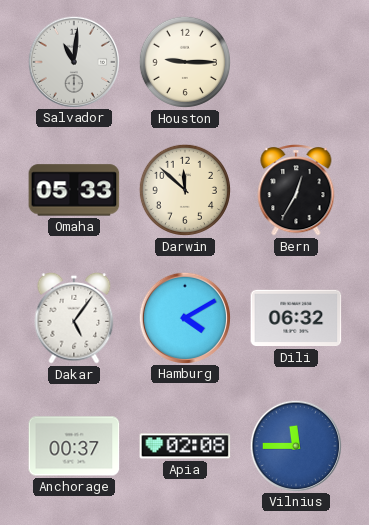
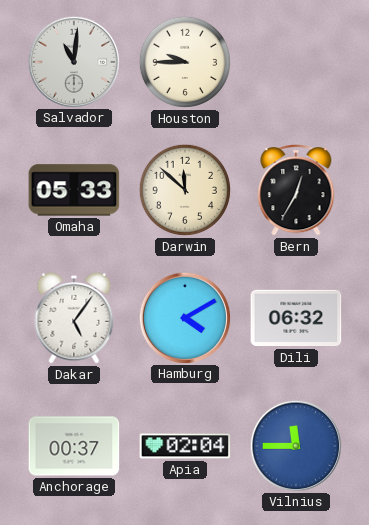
Houston: 9:15 -> 9:45 (185, 62)
Apia: 02:08 -> 02:04 (185, 446)
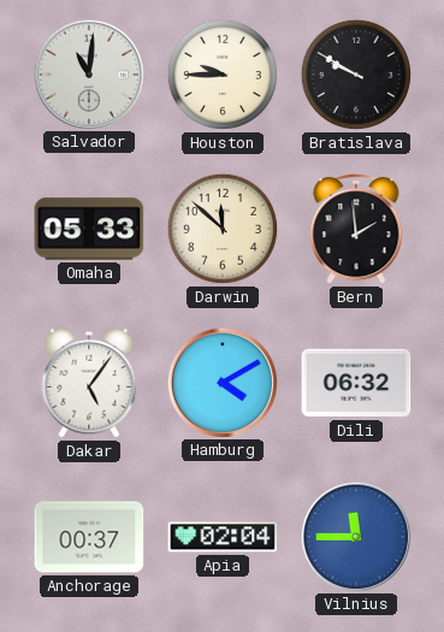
Bratislava: none -> 9:50 (356, 75)
Bern: 12:35 -> 1:59 (356, 229)
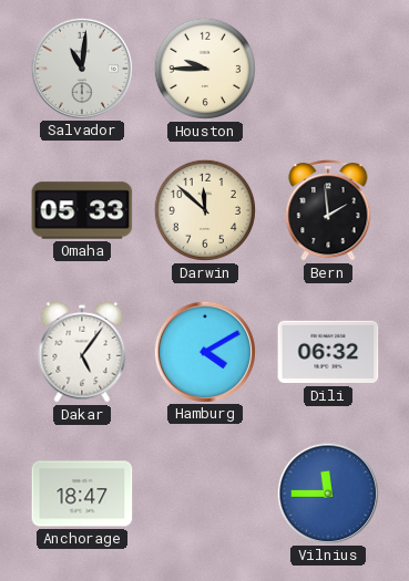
Bratislava: 9:50 -> none (356, 75)
Anchorage: 00:37 -> 18:47 (82, 494)
Apia: 02:04 -> none (223, 537)
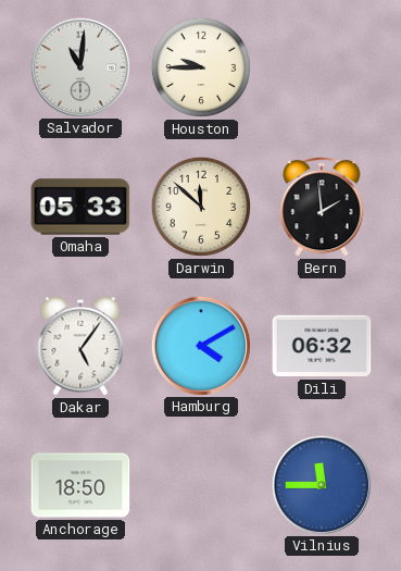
Anchorage: 18:47 -> 18:50 (80, 485)
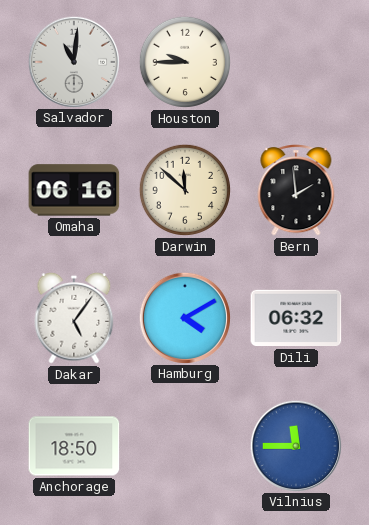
Omaha: 05:33 -> 06:16 (74, 190)
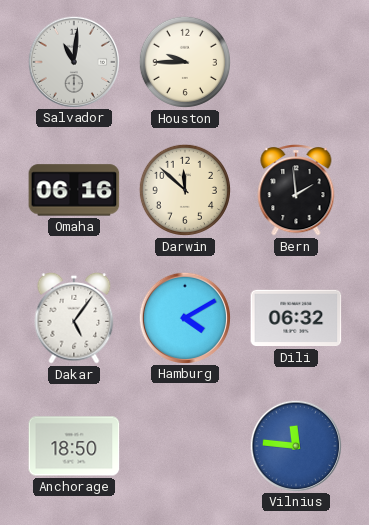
Vilnius: 11:45 -> 11:46 (295, 445)
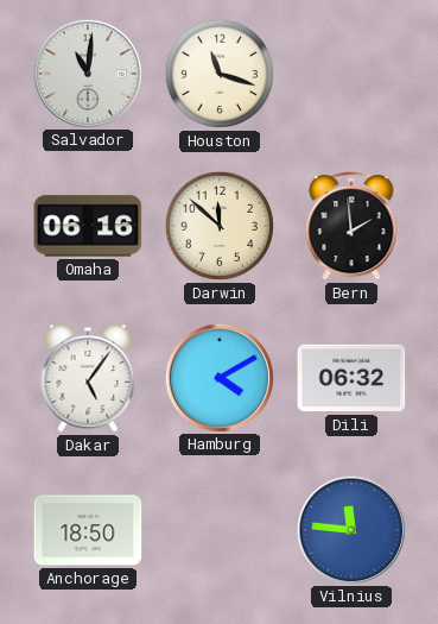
Houston: 9:45 -> 11:18 (220, 74)
